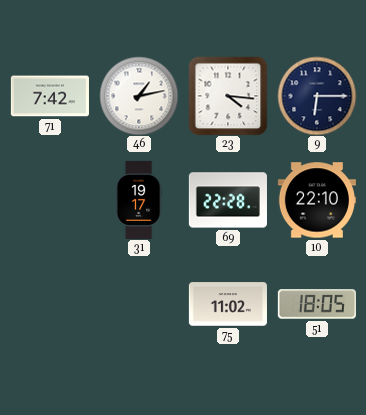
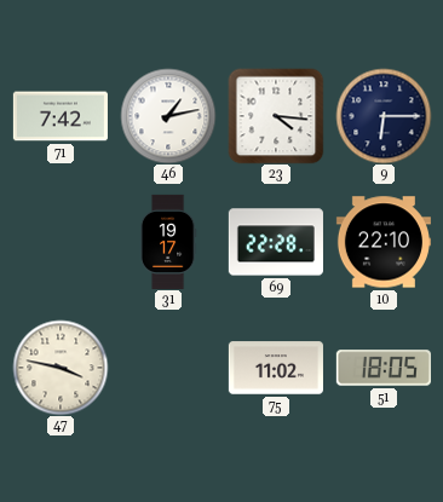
47: none -> 3:47 (61, 368)
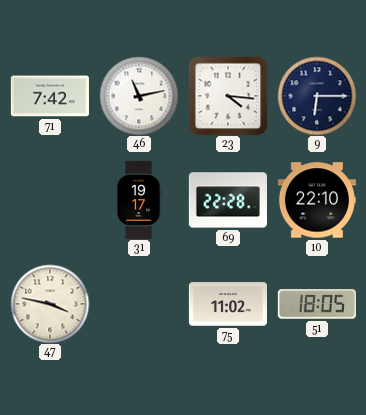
46: 1:13 -> 11:13 (139, 96)
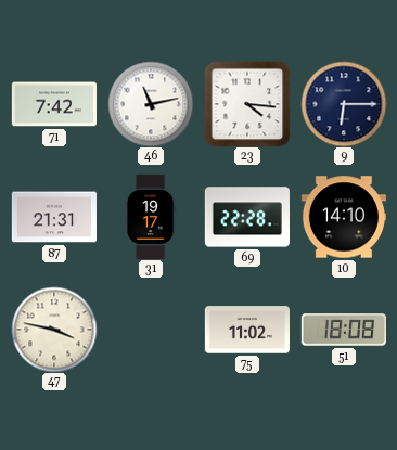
87: none -> 21:31 (54, 217)
10: 22:10 -> 14:10 (344, 217)
51: 18:05 -> 18:08 (344, 330)
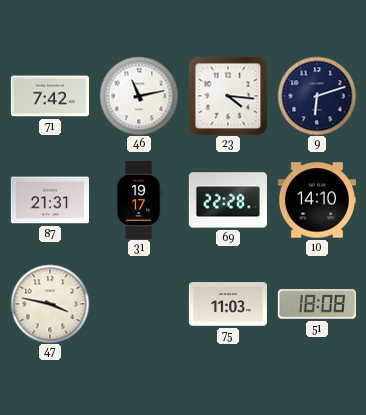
9: 6:15 -> 6:12 (317, 96)
75: 11:02 -> 11:03 (228, 304)
